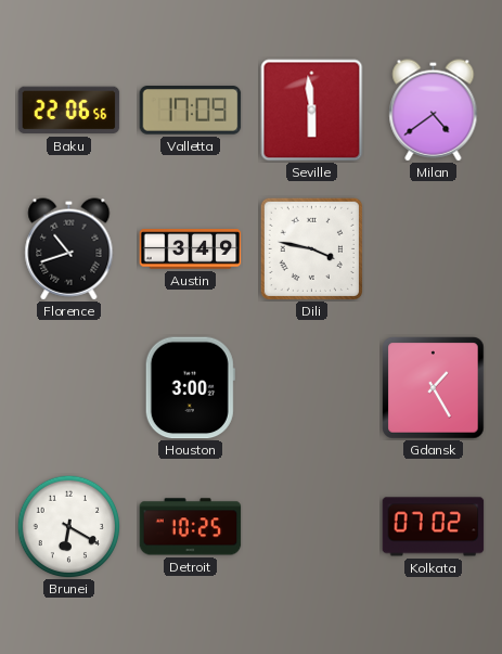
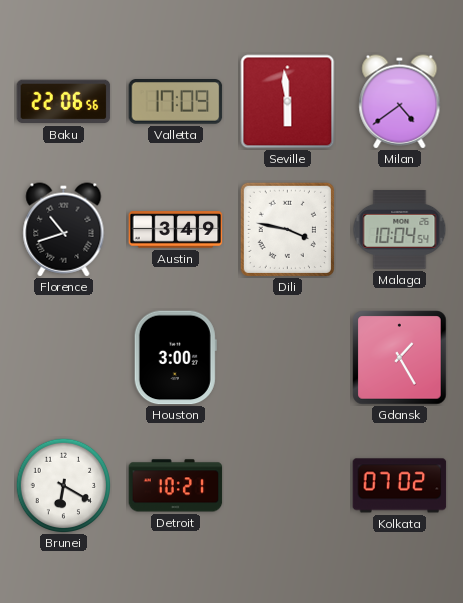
Malaga: none -> 10:04 (400, 230)
Detroit: 10:25 -> 10:21 (176, 486)
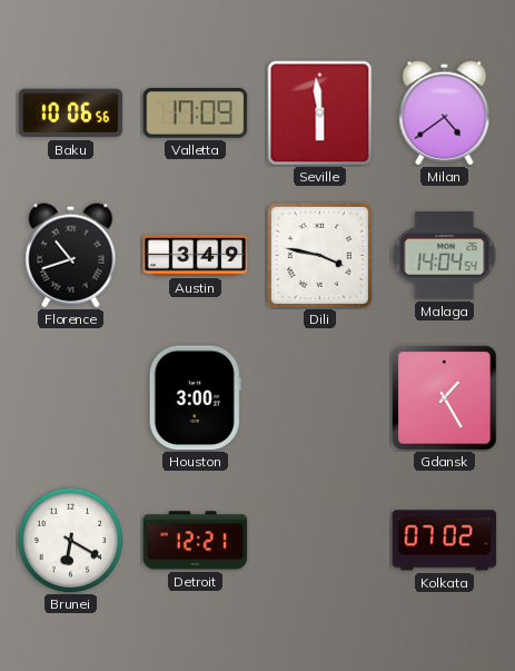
Baku: 22:06 -> 10:06 (71, 114)
Malaga: 10:04 -> 14:04 (445, 256)
Detroit: 10:21 -> 12:21 (196, 541)
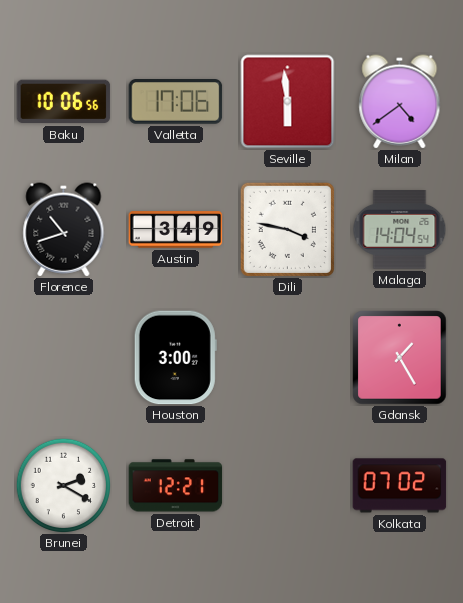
Valletta: 17:09 -> 17:06 (176, 102)
Brunei: 6:20 -> 2:20 (63, 485)
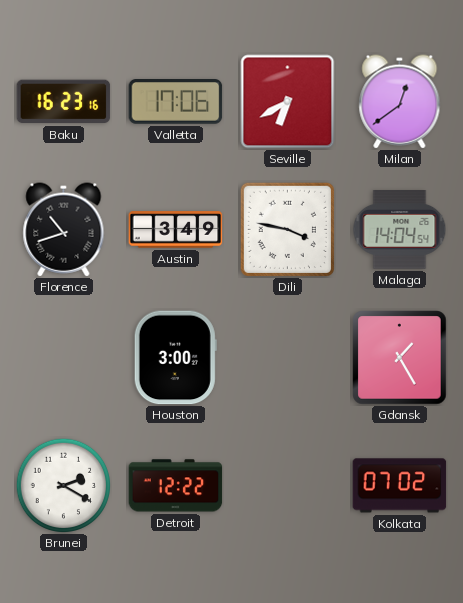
Baku: 10:06 -> 16:23 (64, 102)
Seville: 5:59 -> 6:40 (288, 102)
Milan: 4:39 -> 12:39 (400, 102)
Detroit: 12:21 -> 12:22 (176, 486)
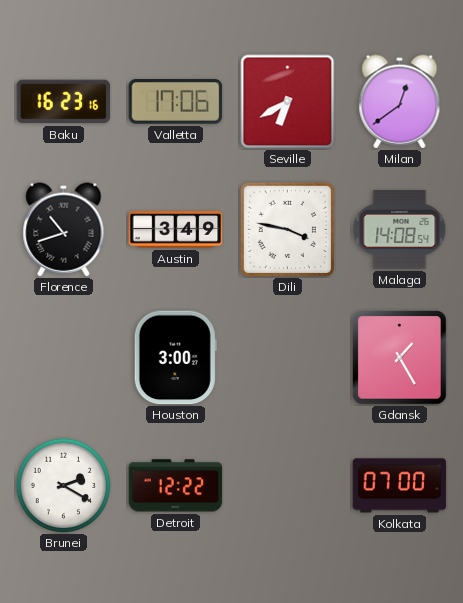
Malaga: 14:04 -> 14:08 (400, 230)
Kolkata: 07:02 -> 07:00 (400, 486)
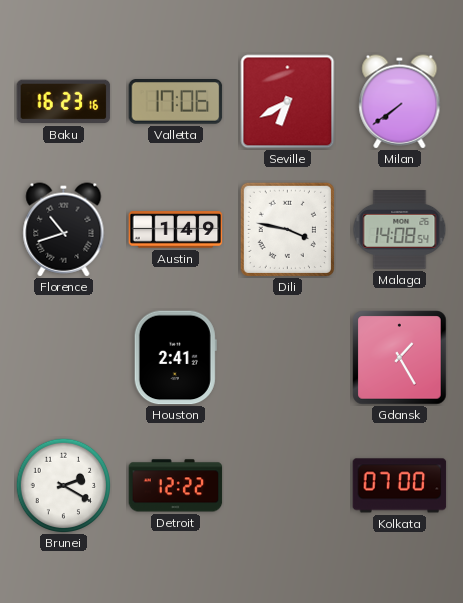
Milan: 12:39 -> 7:39 (400, 102)
Austin: 3:49 -> 1:49 (176, 230)
Houston: 3:00 -> 2:41 (175, 358)
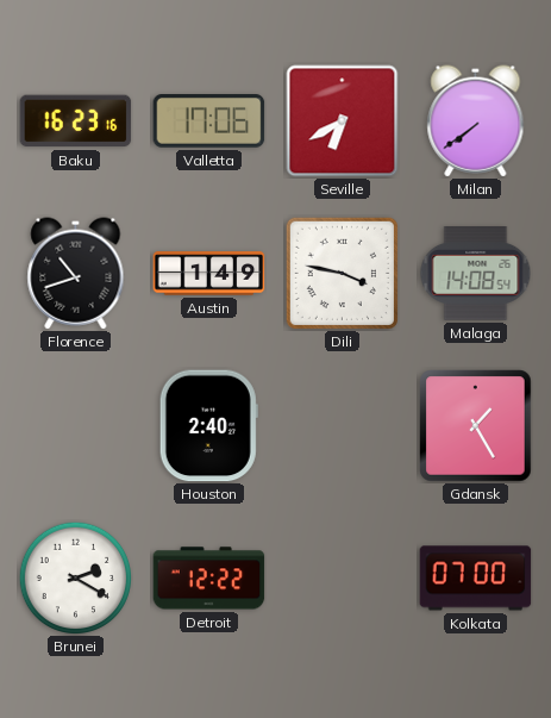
Houston: 2:41 -> 2:40 (208, 426)
